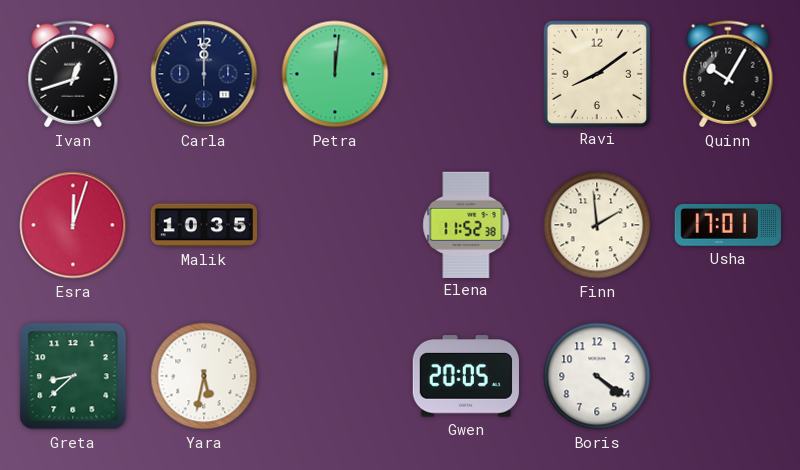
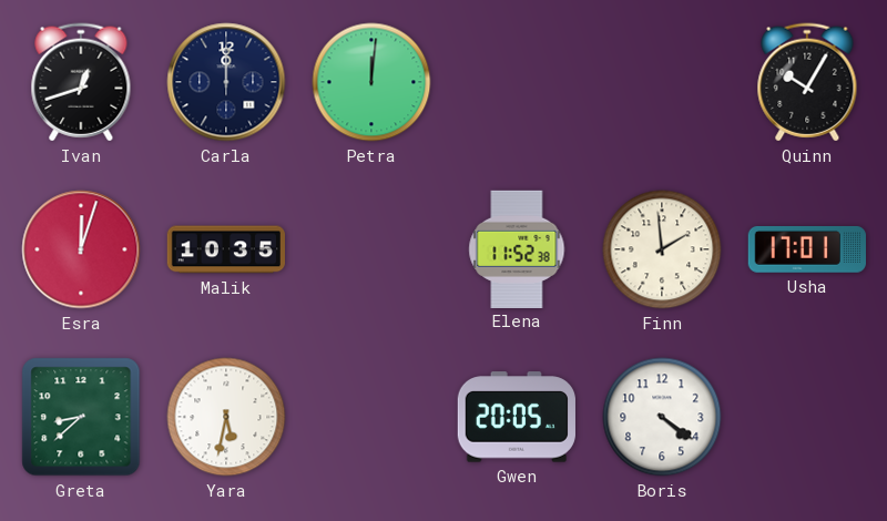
Ravi: 8:09 -> none (596, 73)
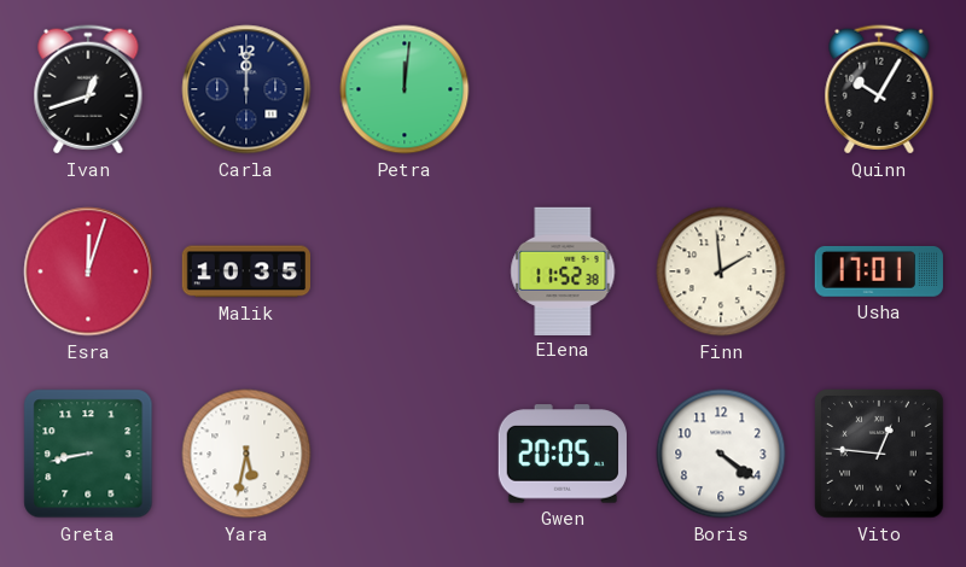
Greta: 8:38 -> 8:43 (88, 454)
Vito: none -> 12:46 (880, 455)
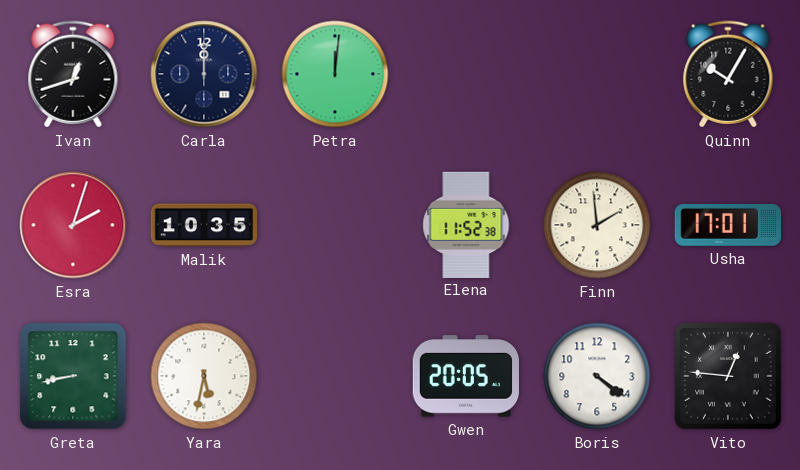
Esra: 12:03 -> 2:03 (73, 225)
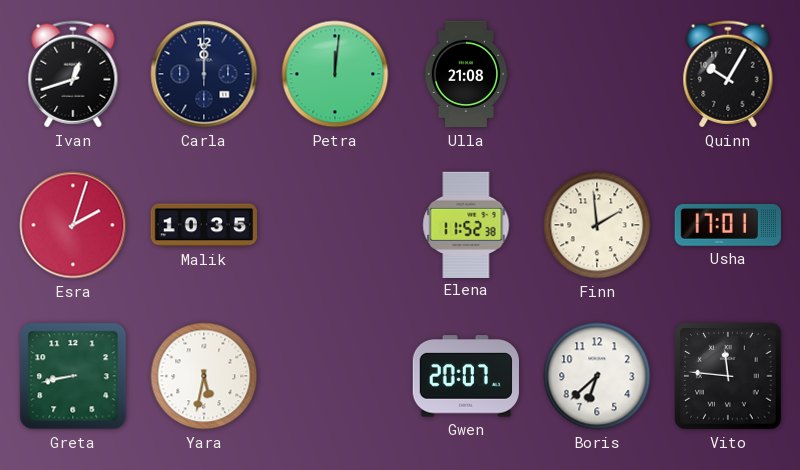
Ulla: none -> 21:08 (466, 74)
Gwen: 20:05 -> 20:07 (466, 376)
Boris: 4:21 -> 6:38 (597, 376)
Vito: 12:46 -> 11:46 (729, 377)
